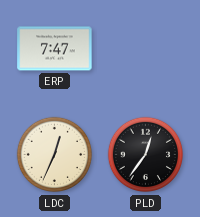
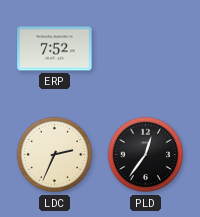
ERP: 7:47 -> 7:52 (55, 49)
LDC: 12:34 -> 2:34 (55, 155)
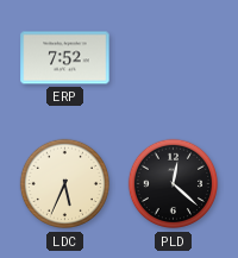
LDC: 2:34 -> 5:34 (65, 184)
PLD: 12:36 -> 12:22 (174, 184)
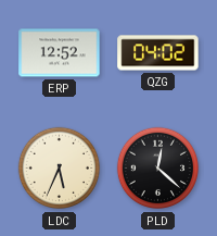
ERP: 7:52 -> 12:52 (60, 53)
QZG: none -> 04:02 (158, 53)
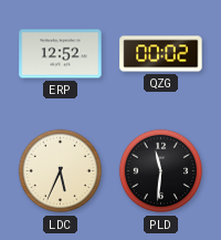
QZG: 04:02 -> 00:02 (161, 54)
PLD: 12:22 -> 11:31 (161, 171)
